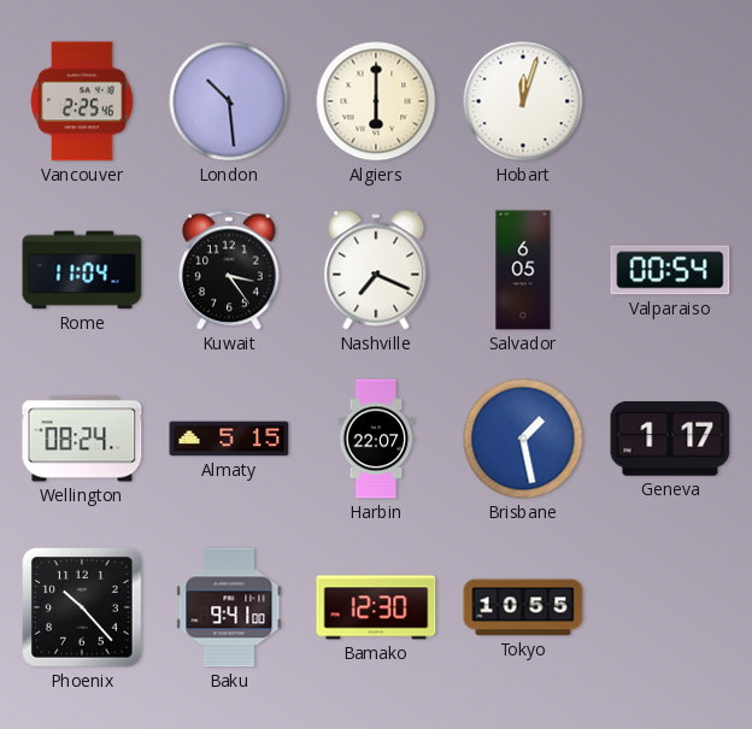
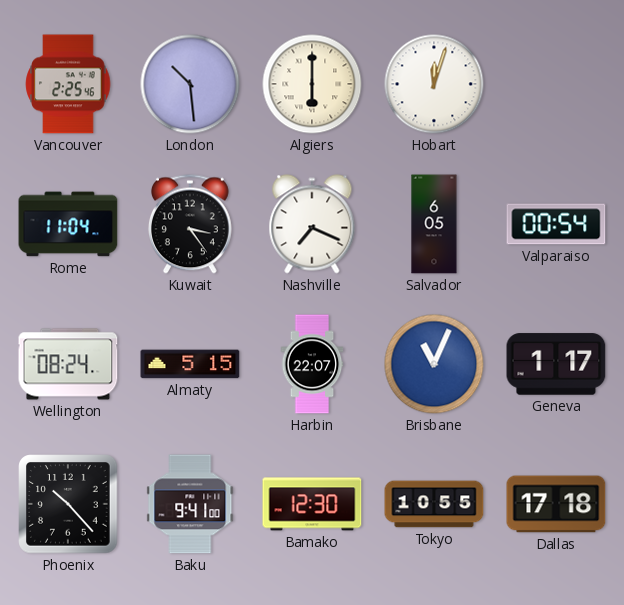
Brisbane: 1:28 -> 11:04 (434, 364)
Dallas: none -> 17:18 (556, 504)
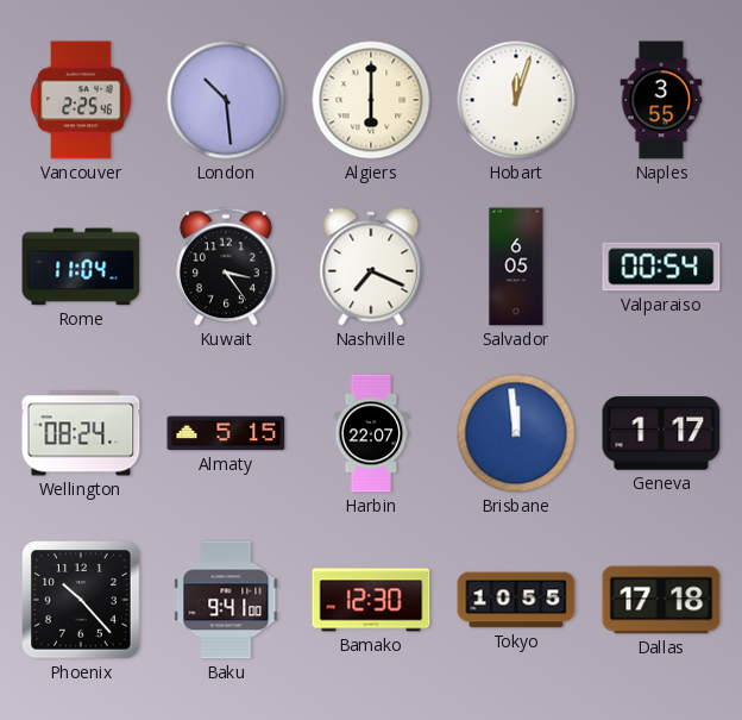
Naples: none -> 3:55 (661, 100)
Brisbane: 11:04 -> 11:59 (516, 433)
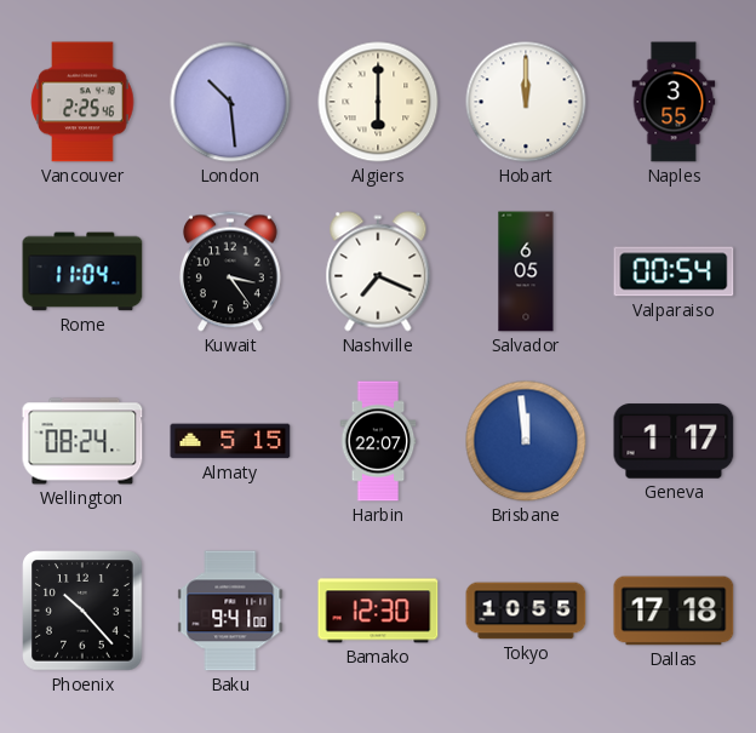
Hobart: 12:03 -> 12:00 (526, 102)
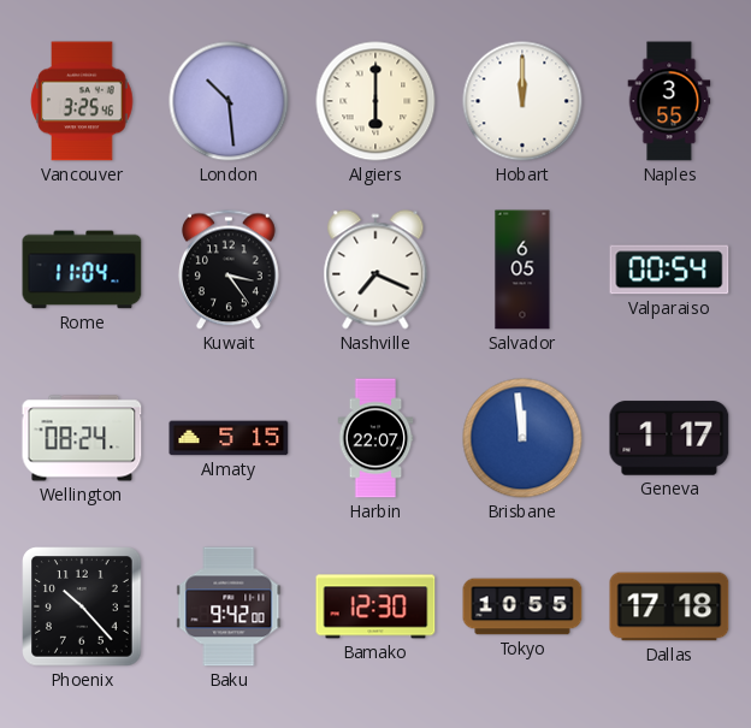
Vancouver: 2:25 -> 3:25 (82, 101)
Baku: 9:41 -> 9:42 (229, 606)
